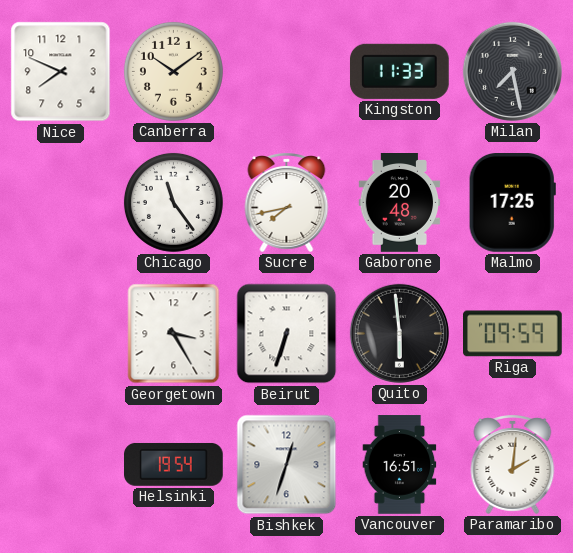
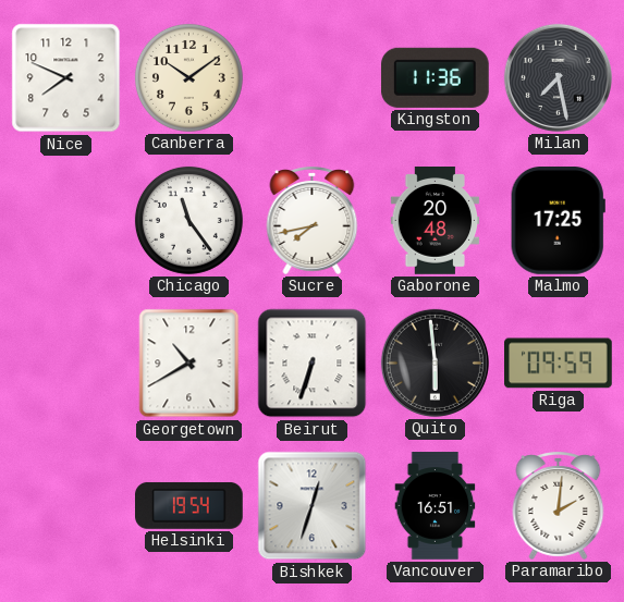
Kingston: 11:33 -> 11:36 (435, 77)
Georgetown: 3:25 -> 10:40 (189, 364)
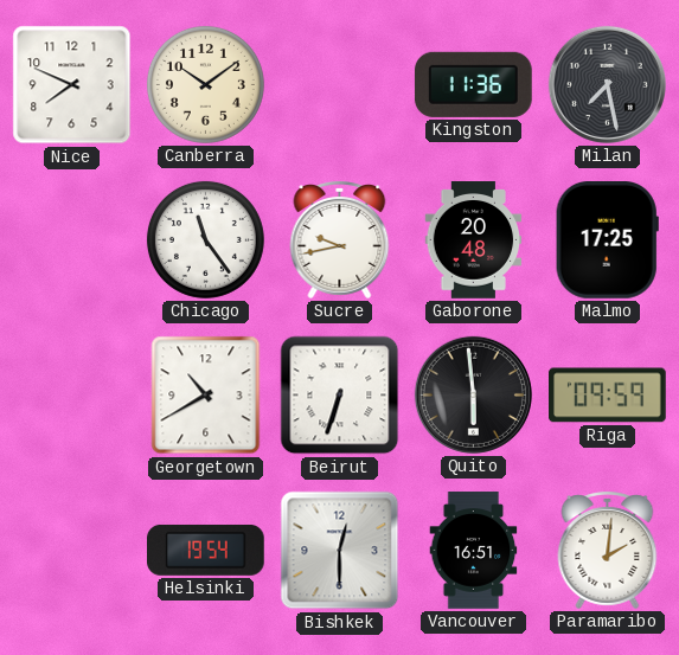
Sucre: 7:43 -> 9:43 (340, 240)
Bishkek: 12:33 -> 12:30 (340, 551)
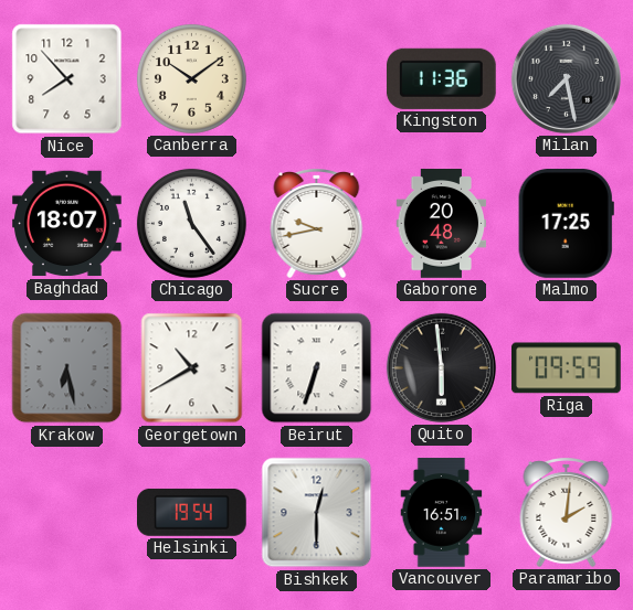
Nice: 7:49 -> 7:53 (67, 79)
Baghdad: none -> 18:07 (67, 224)
Krakow: none -> 6:28 (67, 368)
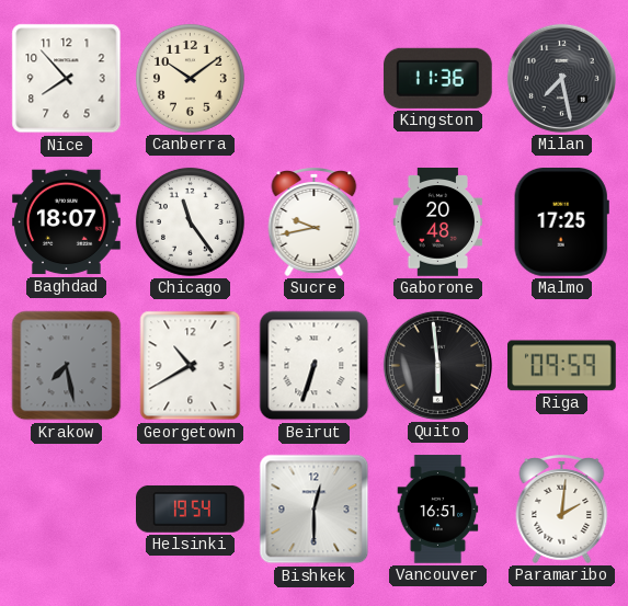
Krakow: 6:28 -> 7:28 (67, 366)
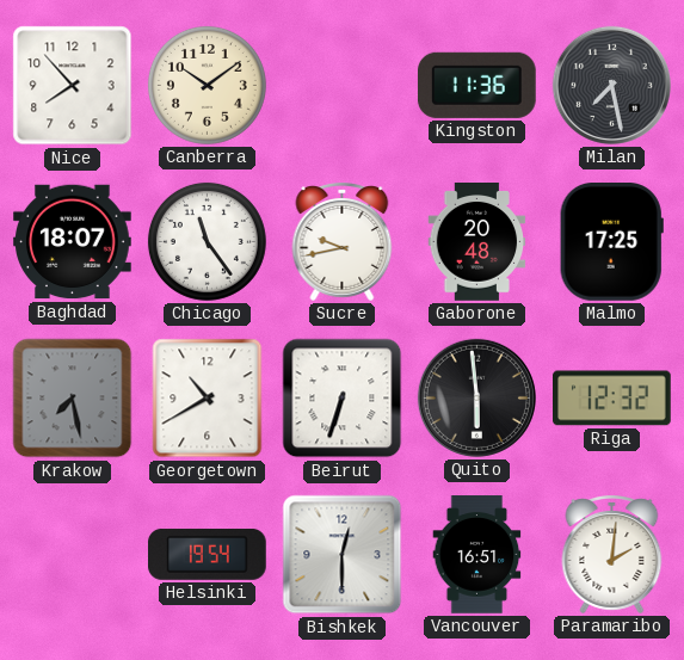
Riga: 09:59 -> 12:32 (612, 399)
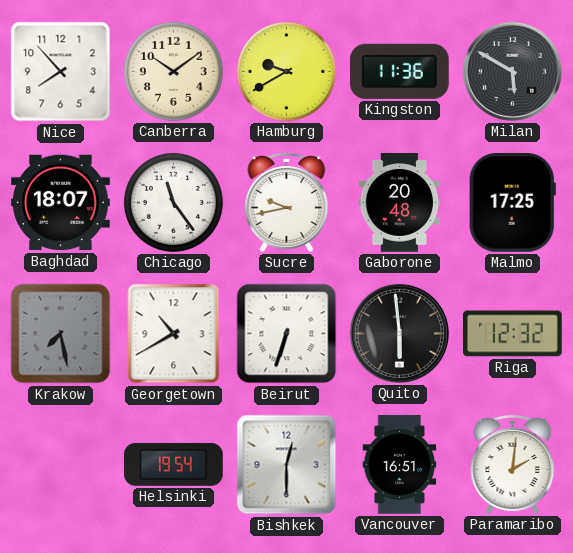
Hamburg: none -> 9:40 (286, 71)
Milan: 7:28 -> 5:50 (512, 71)
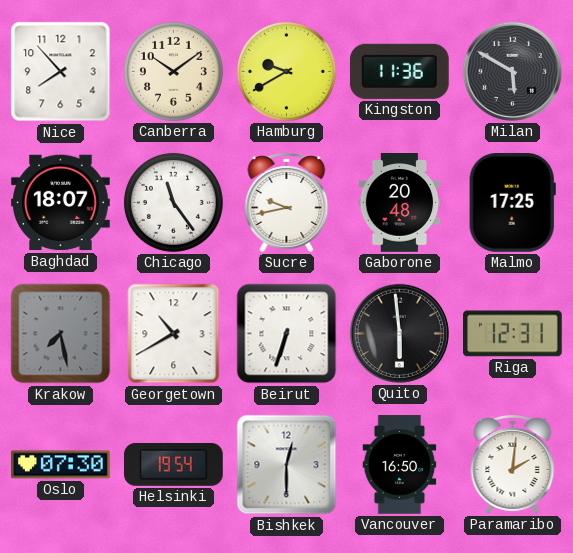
Riga: 12:32 -> 12:31 (513, 334)
Oslo: none -> 07:30 (61, 465)
Vancouver: 16:51 -> 16:50 (400, 465)
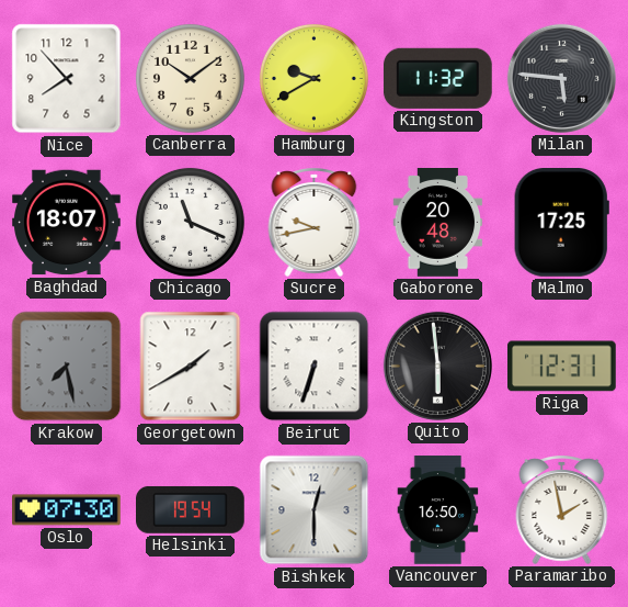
Kingston: 11:36 -> 11:32 (437, 78)
Milan: 5:50 -> 5:46 (561, 78)
Chicago: 11:24 -> 11:19 (190, 222)
Georgetown: 10:40 -> 1:40 (191, 367)
Paramaribo: 2:01 -> 1:58 (562, 510)
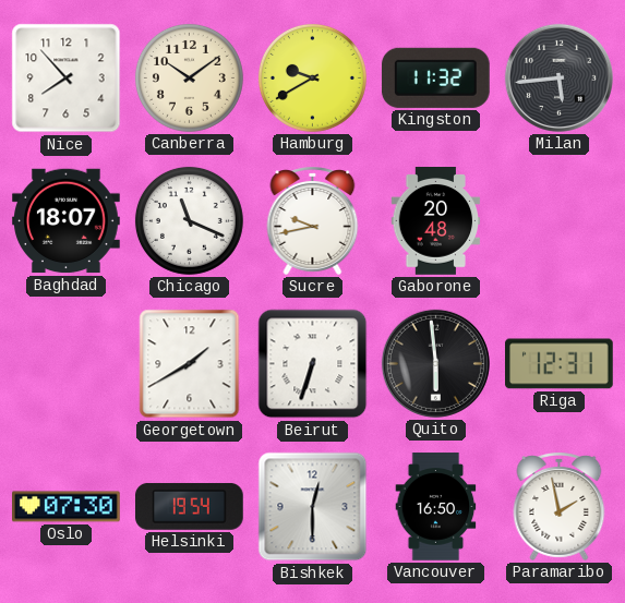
Milan: 5:46 -> 5:44 (558, 77)
Malmo: 17:25 -> none (561, 223)
Krakow: 7:28 -> none (67, 367)
